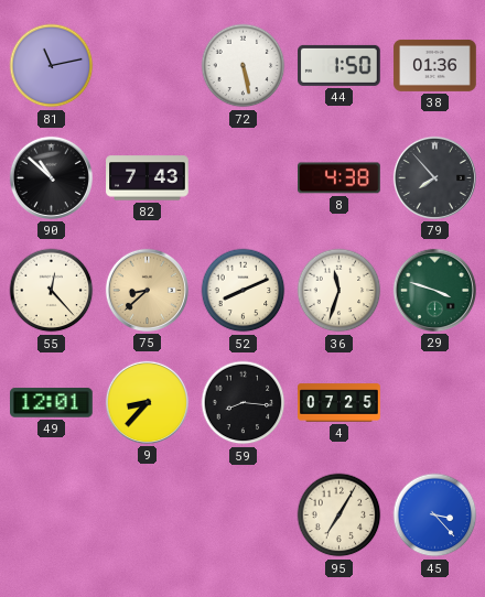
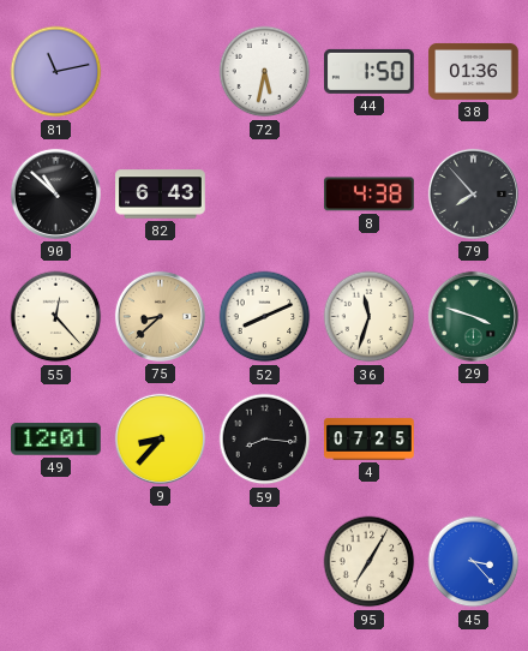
72: 5:28 -> 5:32 (265, 72)
82: 7:43 -> 6:43 (161, 195)
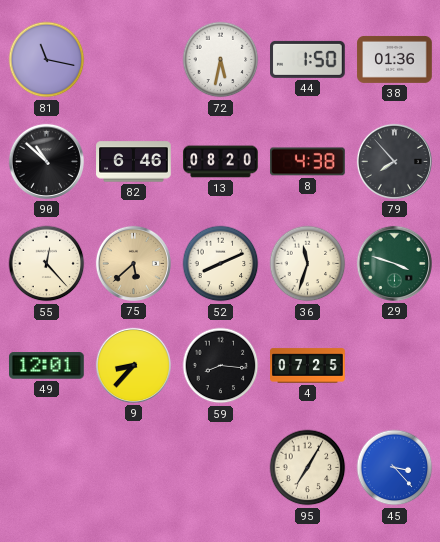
81: 11:13 -> 11:17 (47, 60)
82: 6:43 -> 6:46 (134, 162)
13: none -> 08:20 (221, 162)
75: 8:38 -> 5:38 (133, 263)
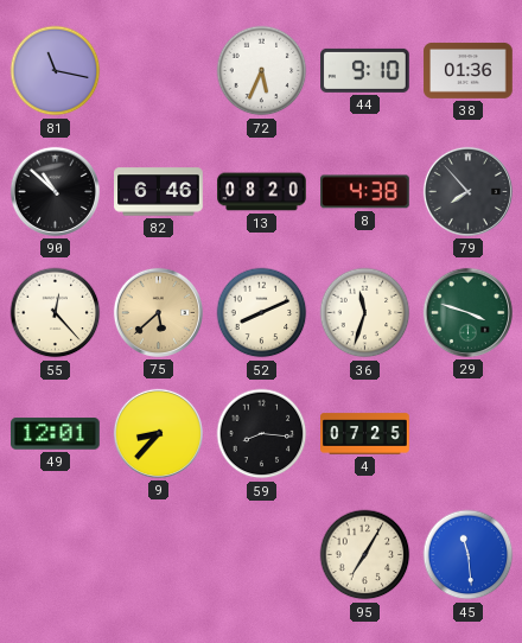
72: 5:32 -> 5:34 (262, 71)
44: 1:50 -> 9:10 (365, 70)
45: 3:23 -> 11:29 (469, 555)
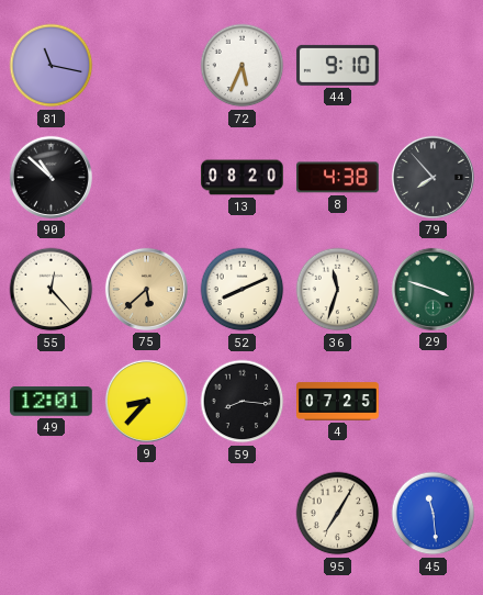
38: 01:36 -> none (469, 70)
82: 6:46 -> none (159, 192)
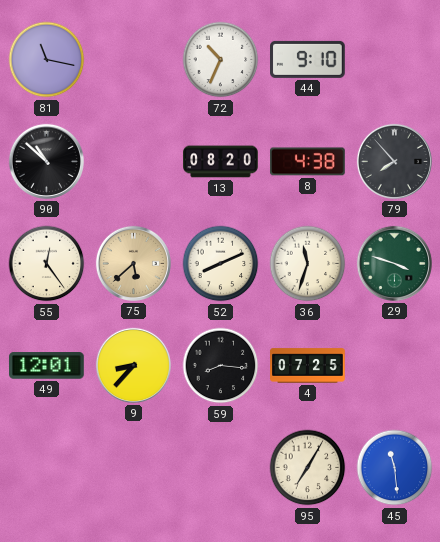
72: 5:34 -> 10:34 (221, 60)
55: 12:23 -> 12:24 (47, 264)
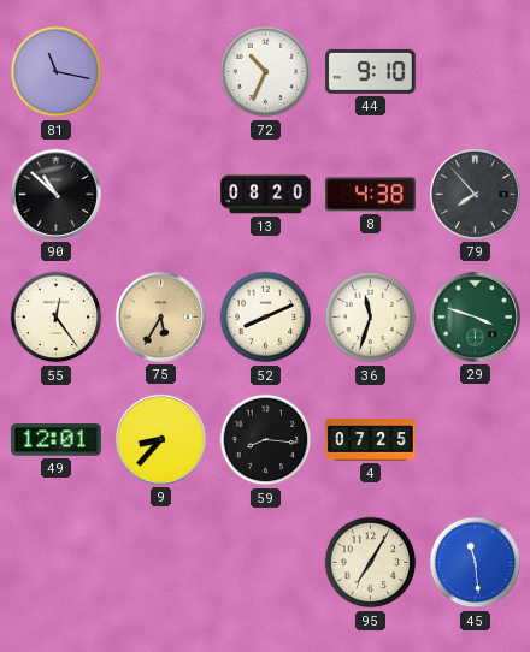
75: 5:38 -> 5:35 (160, 316)
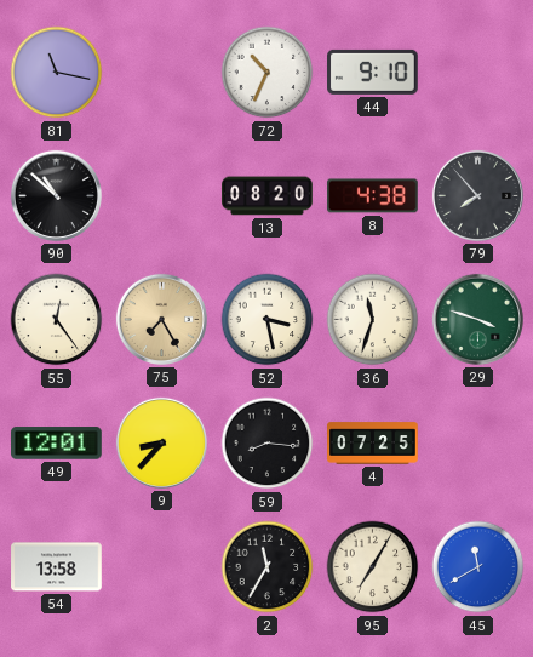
75: 5:35 -> 7:25 (161, 319)
52: 8:11 -> 3:28 (268, 320)
54: none -> 13:58 (57, 567)
2: none -> 11:35 (268, 567)
45: 11:29 -> 11:40 (478, 567)
